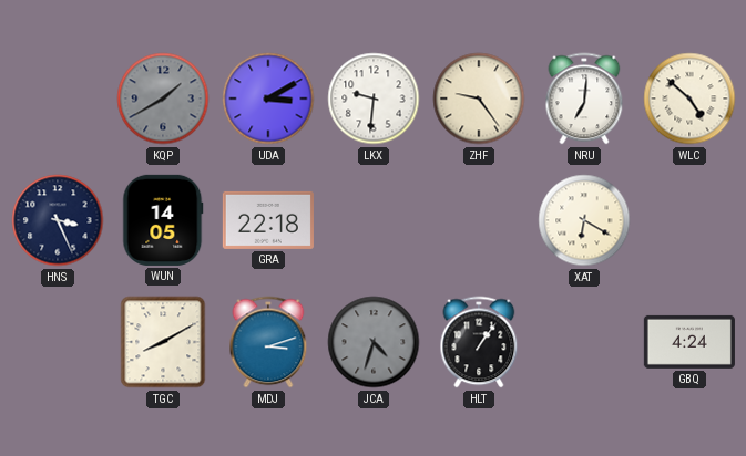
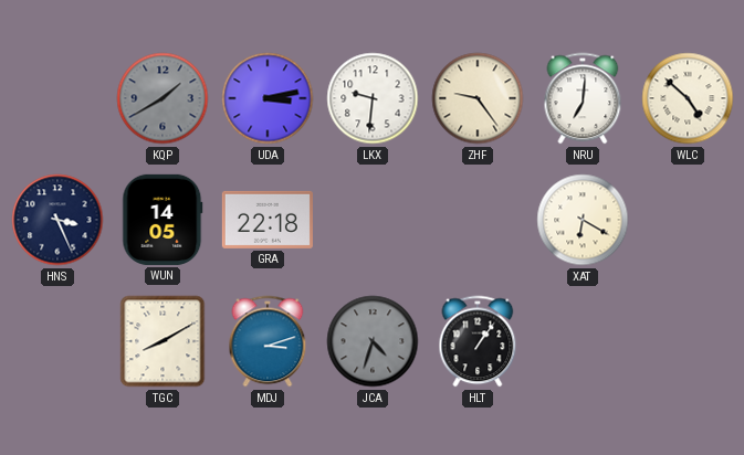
UDA: 3:10 -> 3:13 (268, 98)
GBQ: 4:24 -> none (689, 342)
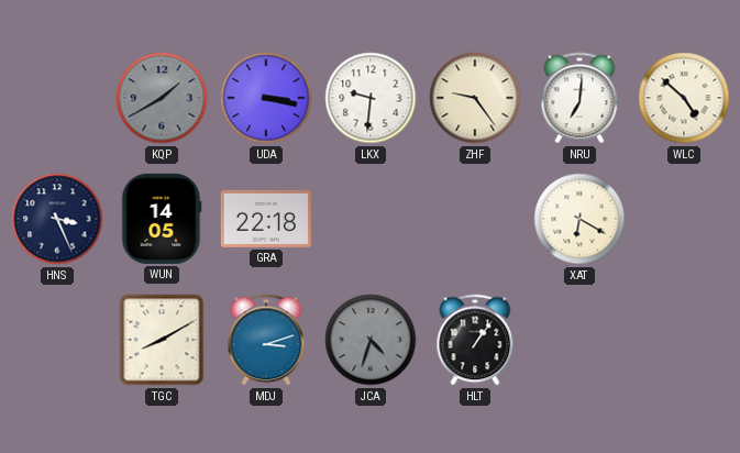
UDA: 3:13 -> 3:17 (266, 98)
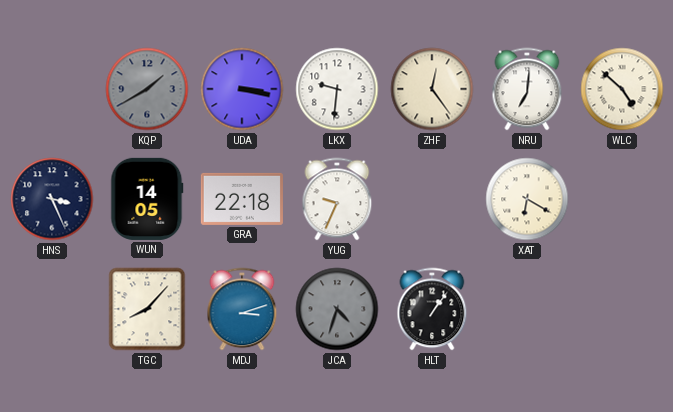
ZHF: 9:24 -> 12:24 (432, 89)
YUG: none -> 9:34 (337, 199)
TGC: 8:10 -> 8:07 (147, 309)
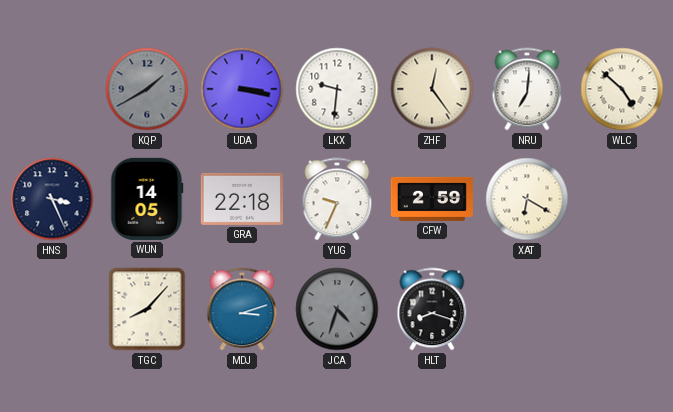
CFW: none -> 2:59 (432, 199)
HLT: 1:06 -> 8:18 (432, 309)
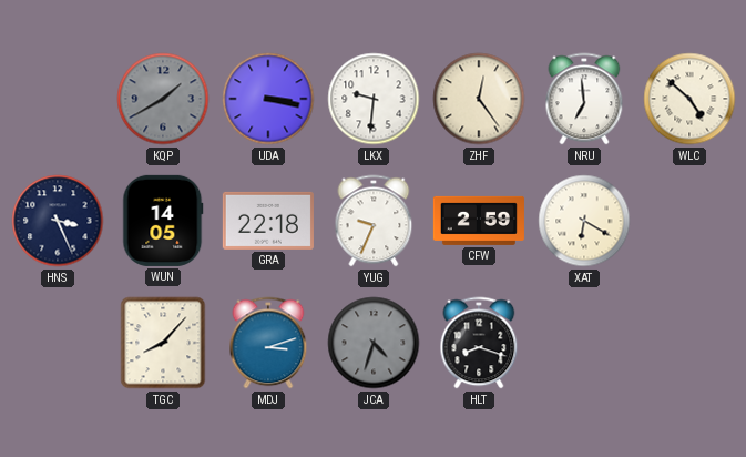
NRU: 7:01 -> 6:59 (584, 99)
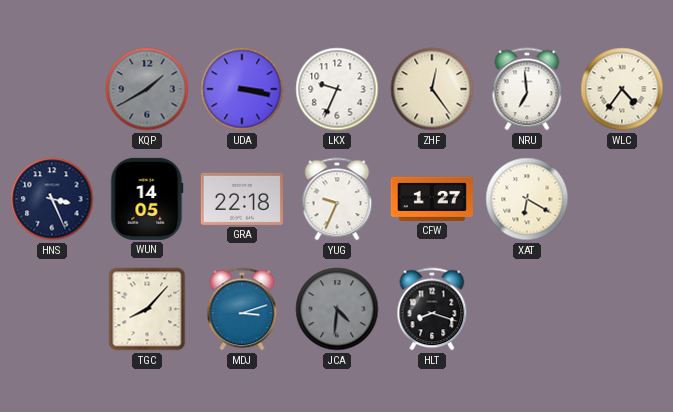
LKX: 9:31 -> 9:34 (337, 89)
WLC: 4:52 -> 4:36 (622, 89)
CFW: 2:59 -> 1:27 (432, 199)
JCA: 4:33 -> 4:31 (337, 309)
